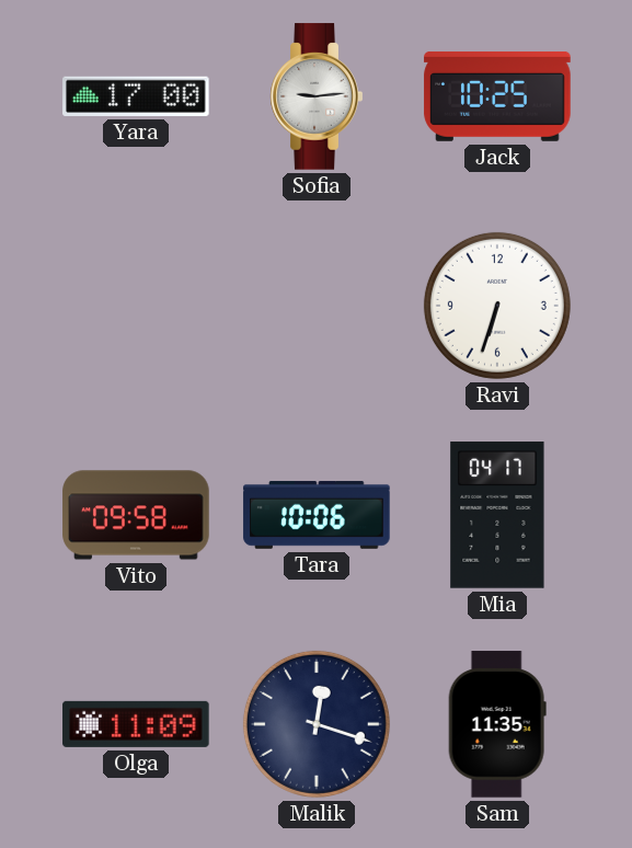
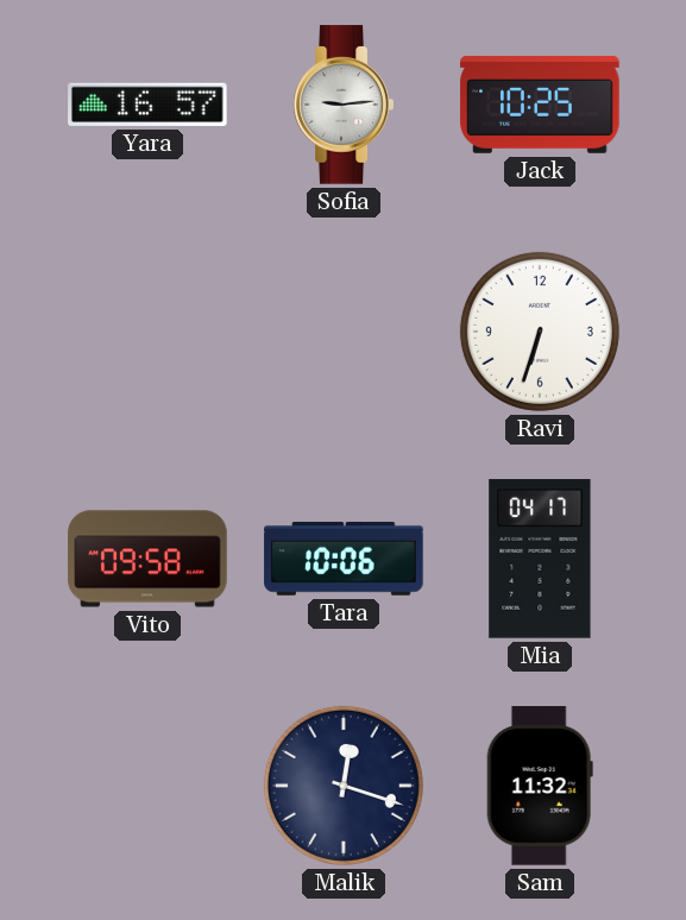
Yara: 17:00 -> 16:57 (147, 105)
Olga: 11:09 -> none (136, 724)
Sam: 11:35 -> 11:32 (540, 786)
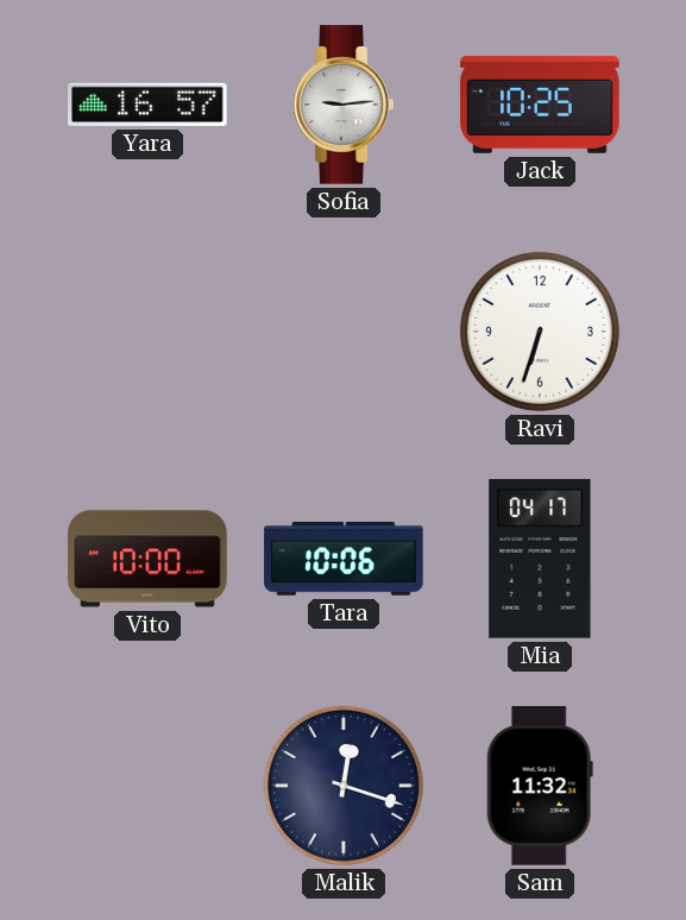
Vito: 09:58 -> 10:00 (147, 559)
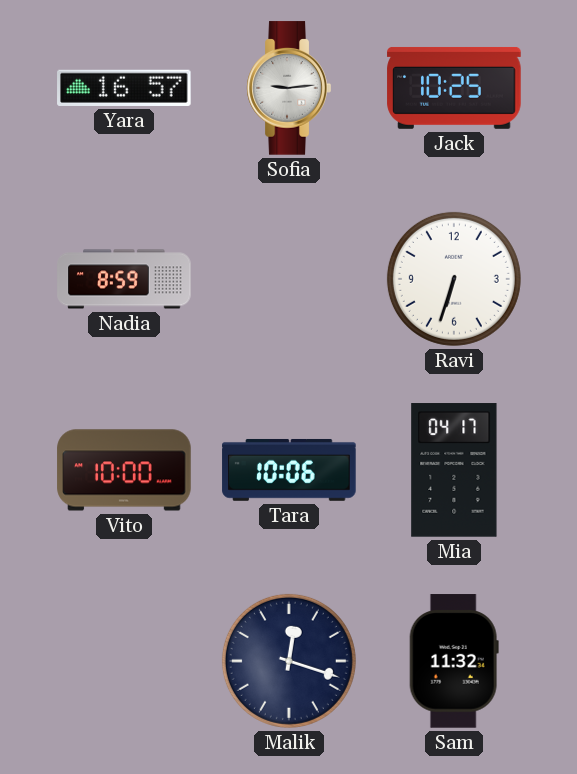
Nadia: none -> 8:59 (124, 279)
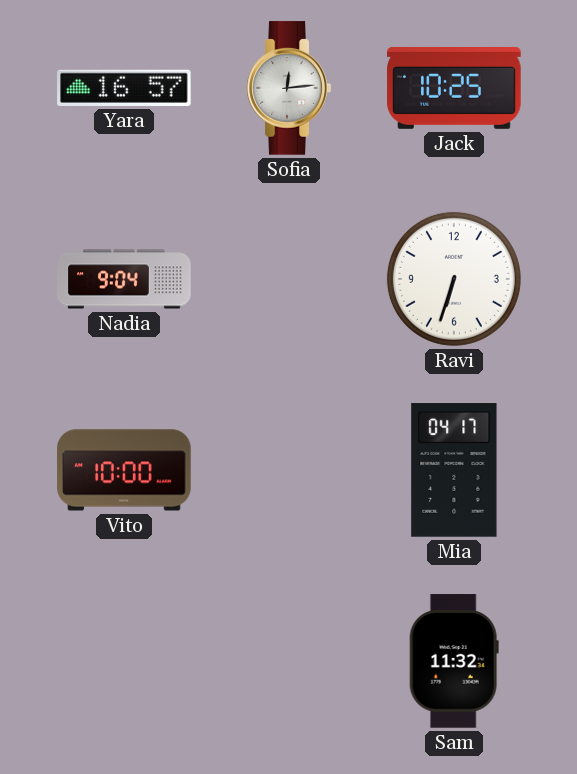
Sofia: 9:14 -> 12:14 (289, 88)
Nadia: 8:59 -> 9:04 (124, 279)
Tara: 10:06 -> none (289, 470)
Malik: 12:18 -> none (289, 661)
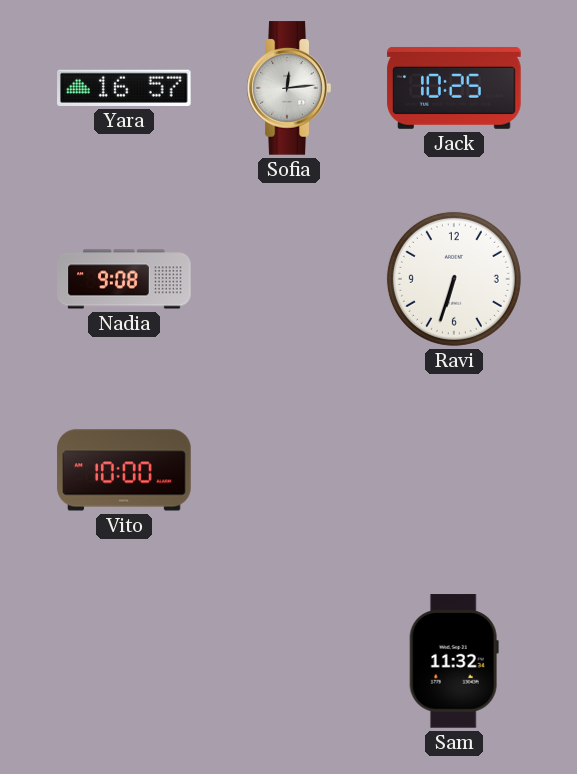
Nadia: 9:04 -> 9:08 (124, 279)
Mia: 04:17 -> none (454, 470)
